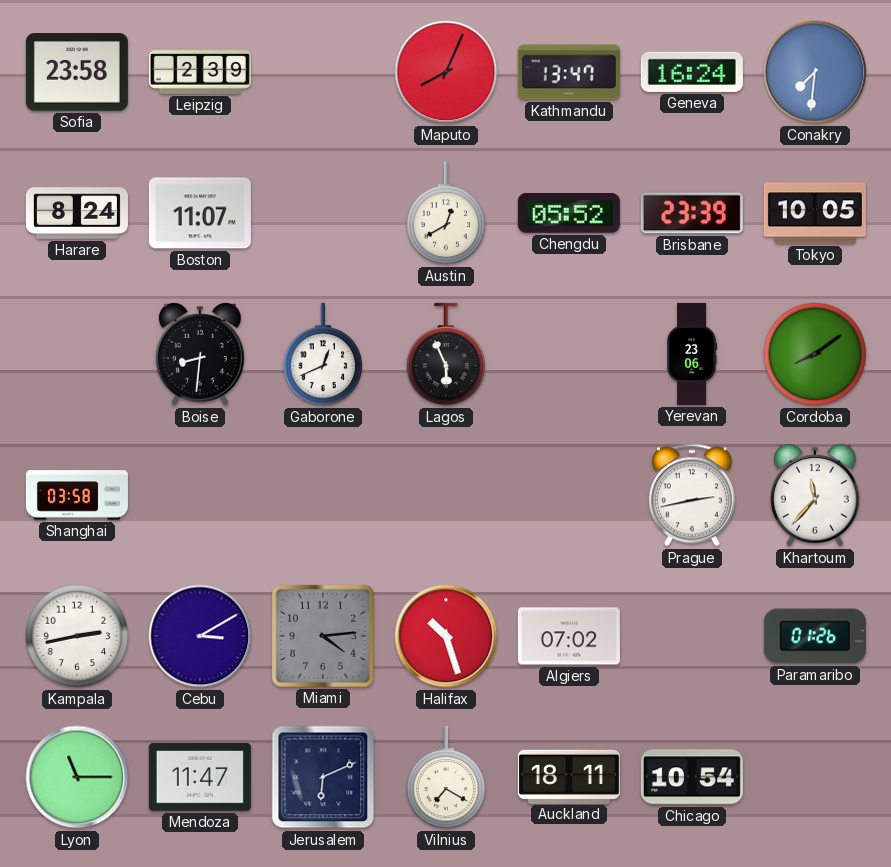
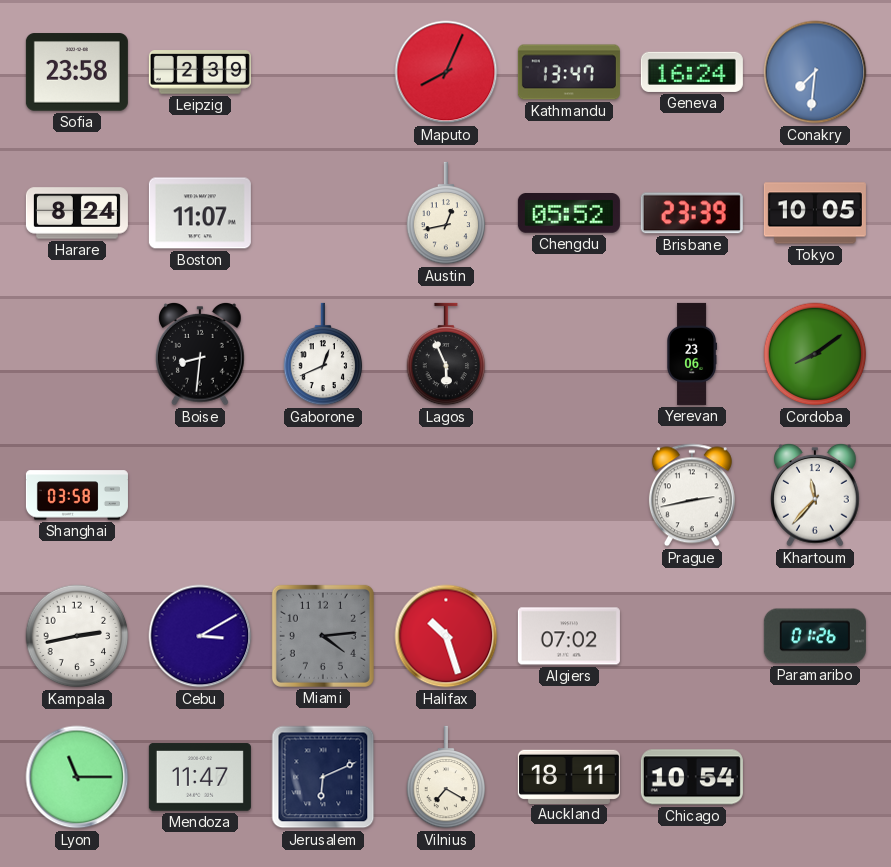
Austin: 12:40 -> 12:43 (446, 213)
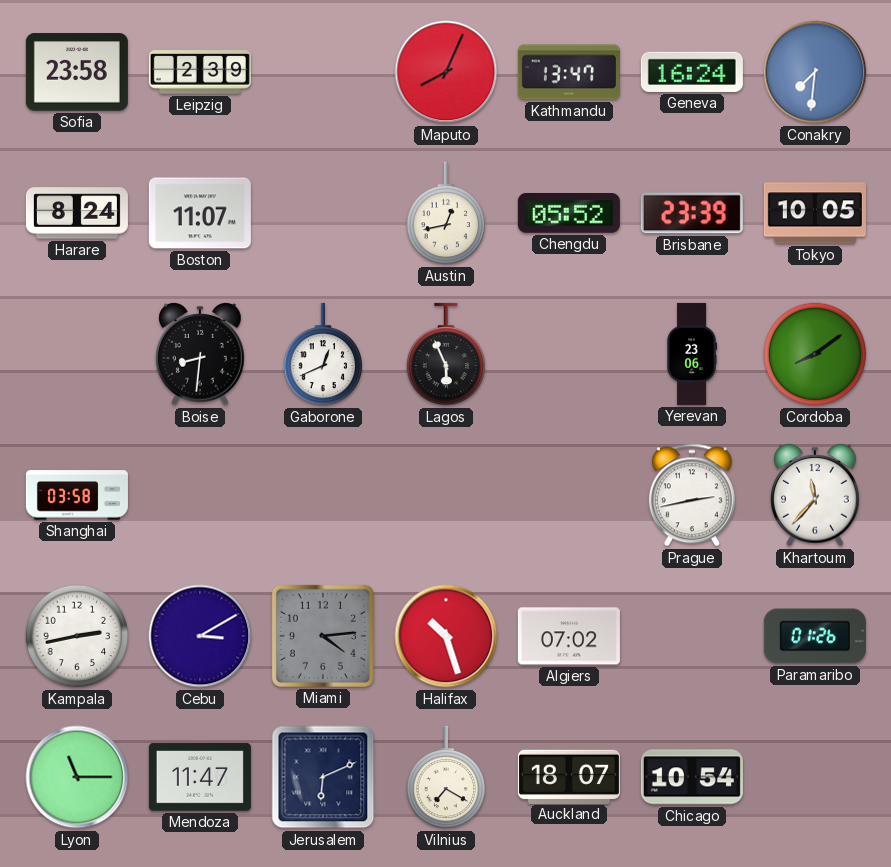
Auckland: 18:11 -> 18:07 (569, 776)
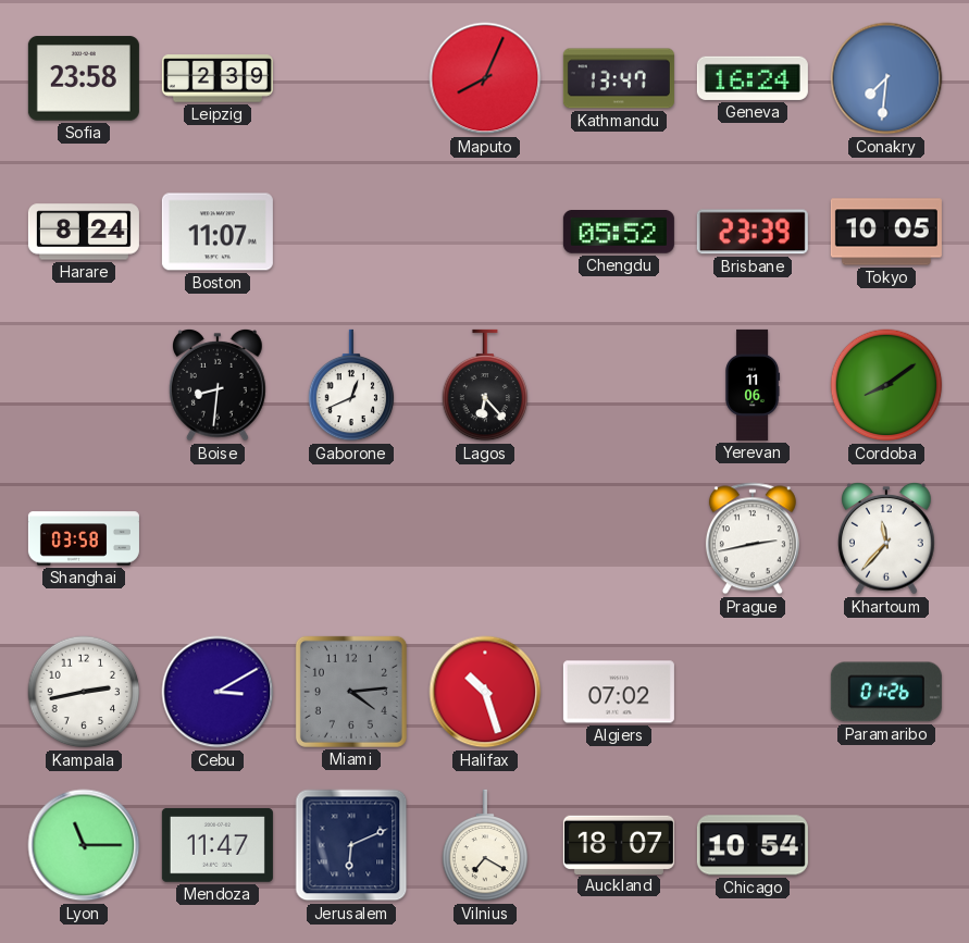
Austin: 12:43 -> none (446, 213)
Lagos: 5:56 -> 6:23 (485, 385)
Yerevan: 23:06 -> 11:06 (754, 385)
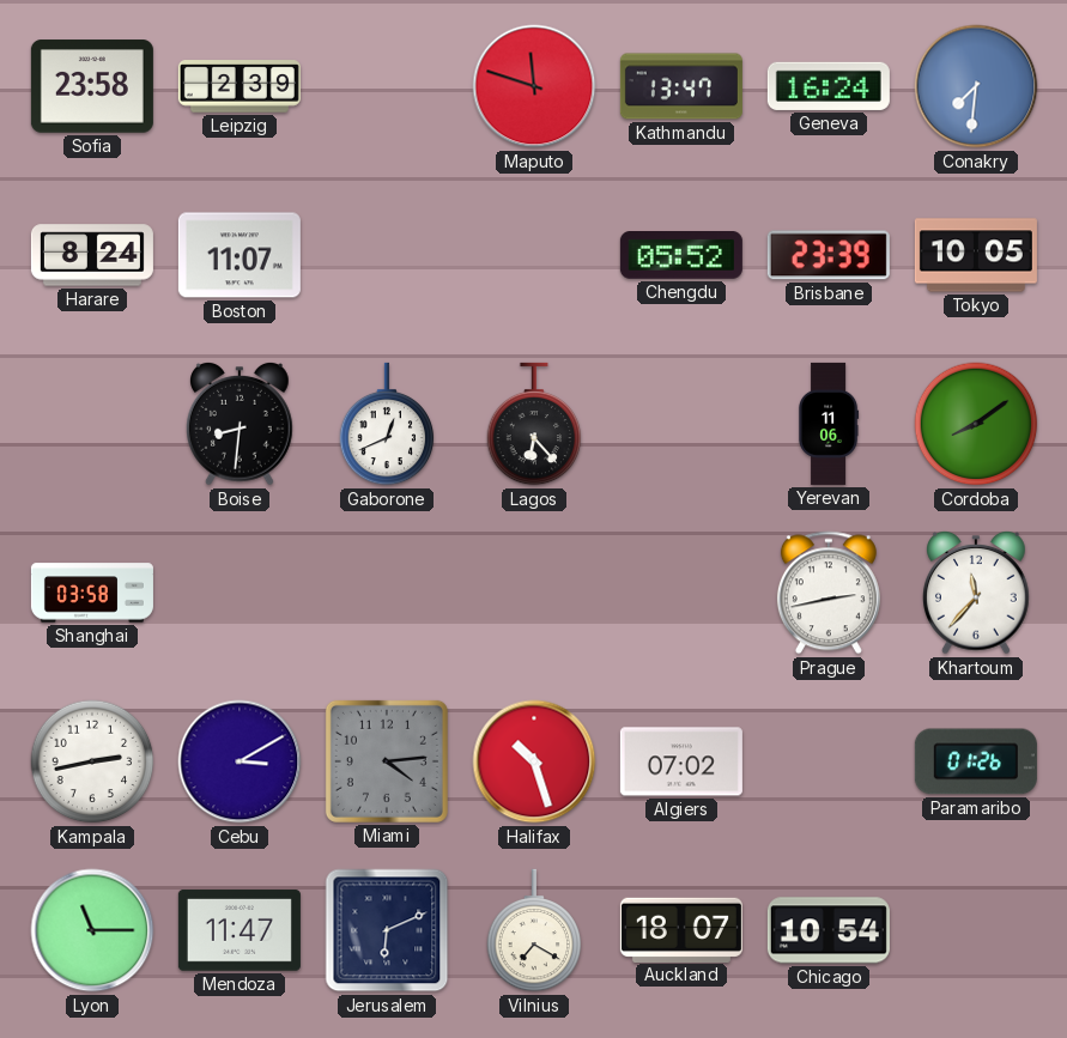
Maputo: 8:04 -> 11:48 (534, 86)
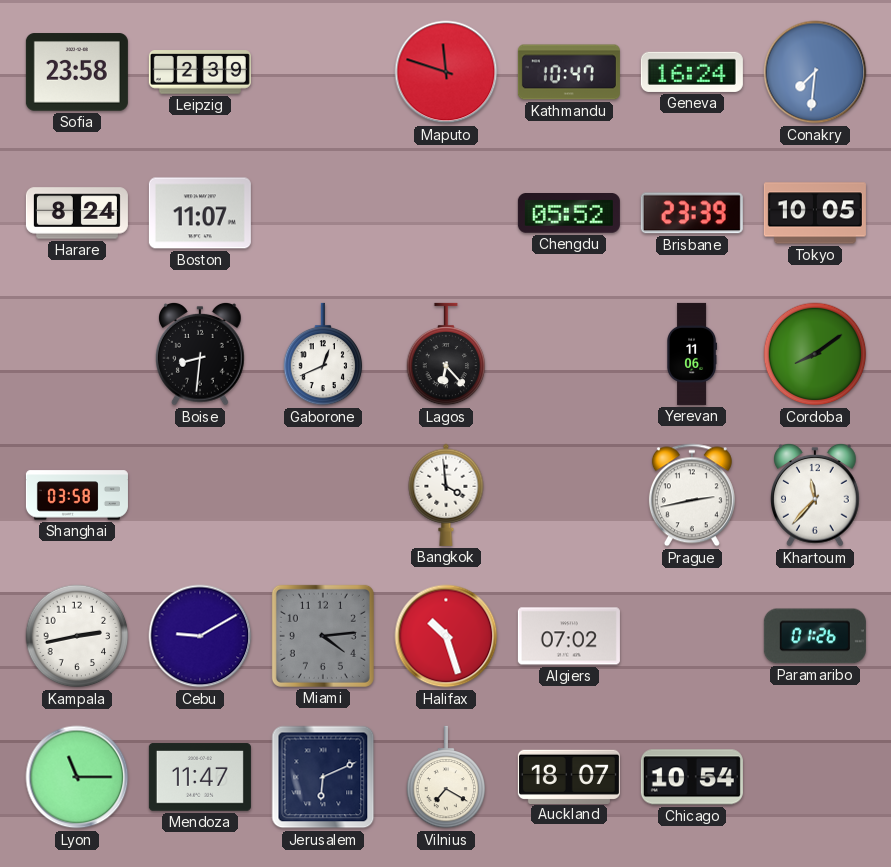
Kathmandu: 13:47 -> 10:47 (569, 72)
Bangkok: none -> 3:59 (446, 495)
Cebu: 3:10 -> 9:10 (200, 636)
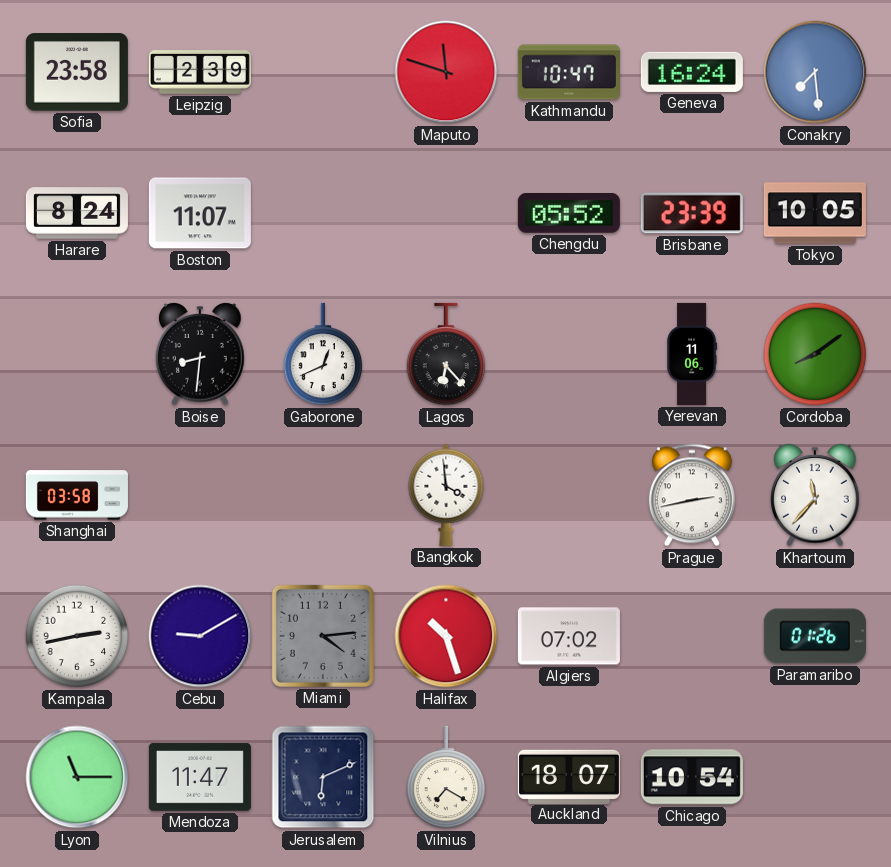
Conakry: 7:31 -> 7:29 (815, 72)
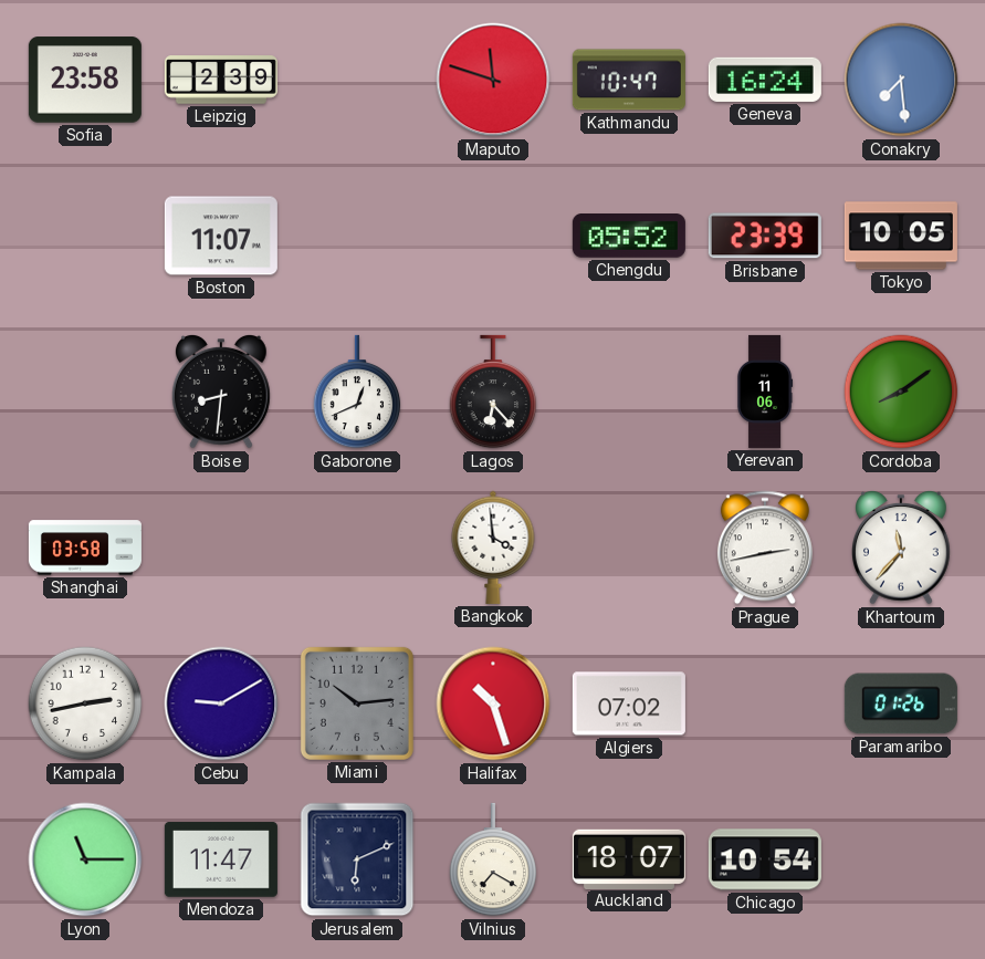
Harare: 8:24 -> none (77, 213)
Miami: 4:14 -> 10:14 (357, 703)
